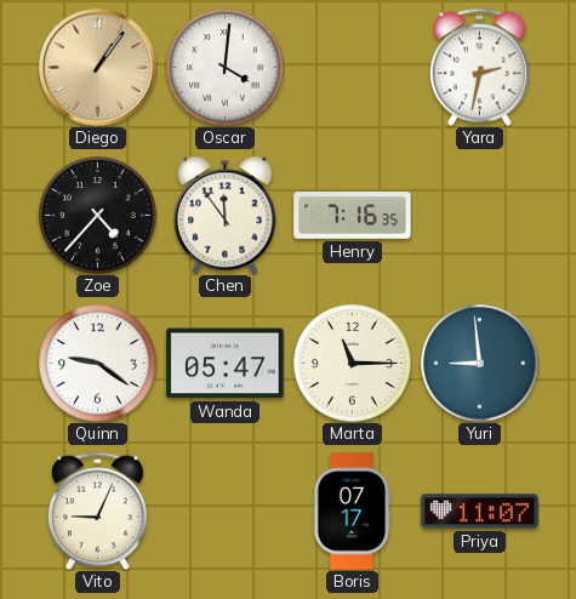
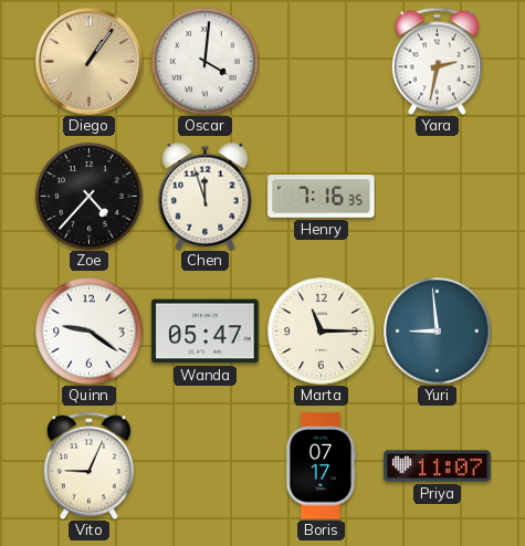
Chen: 11:54 -> 11:57 (206, 196)
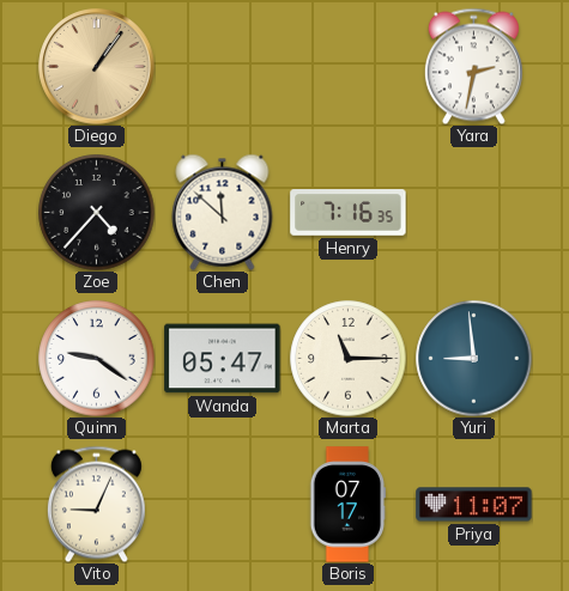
Oscar: 4:01 -> none (206, 62)
Chen: 11:57 -> 11:52 (223, 212)
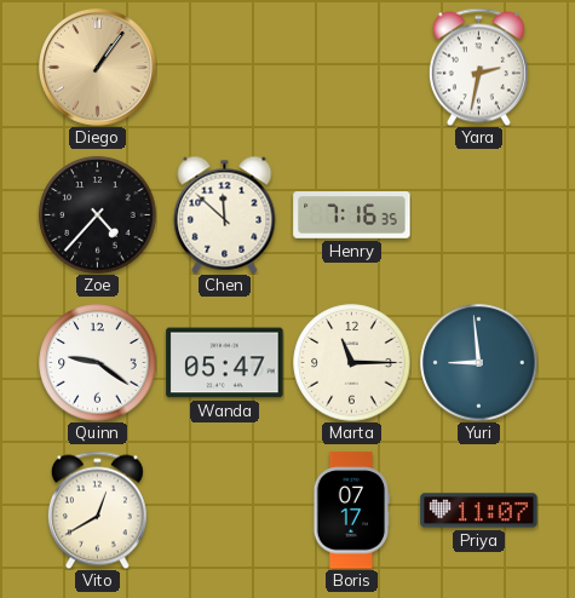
Vito: 9:04 -> 12:40 (97, 510)
